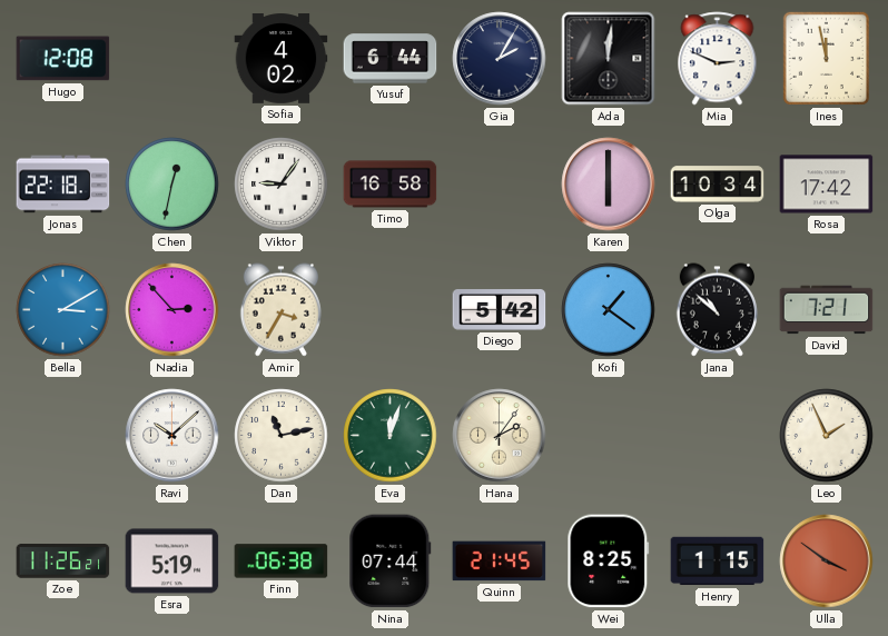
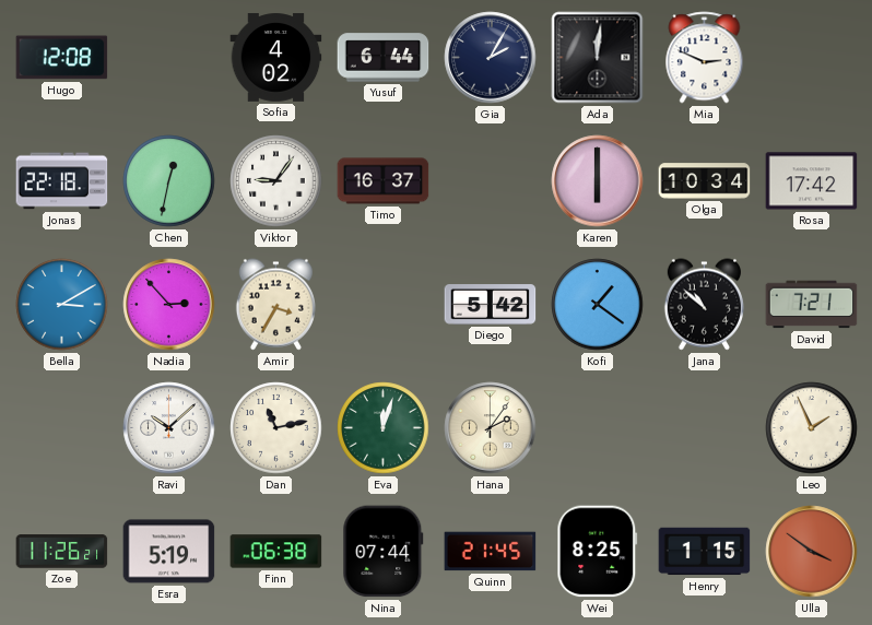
Ines: 11:58 -> none (826, 58)
Timo: 16:58 -> 16:37 (384, 181)
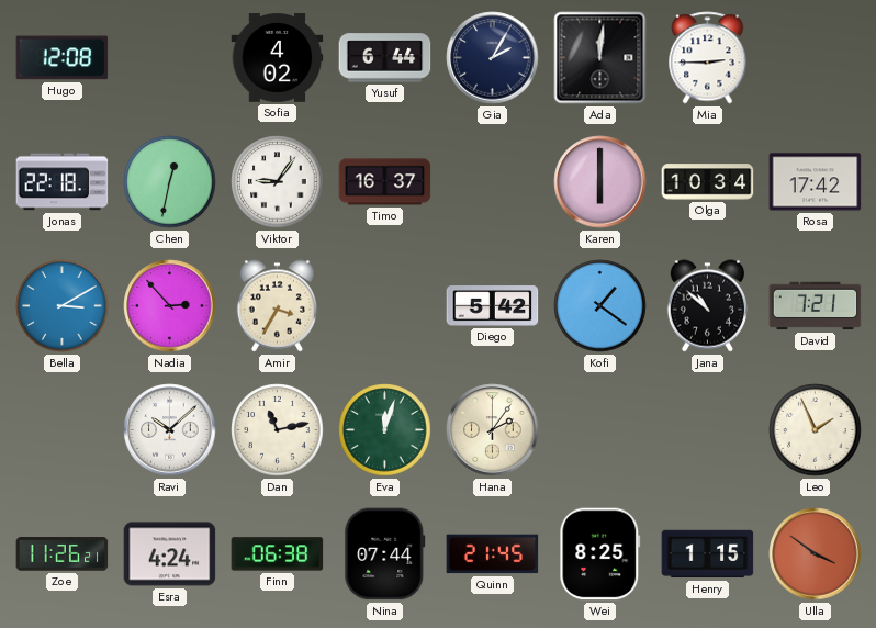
Mia: 2:49 -> 2:45 (708, 58)
Esra: 5:19 -> 4:24 (170, 554)
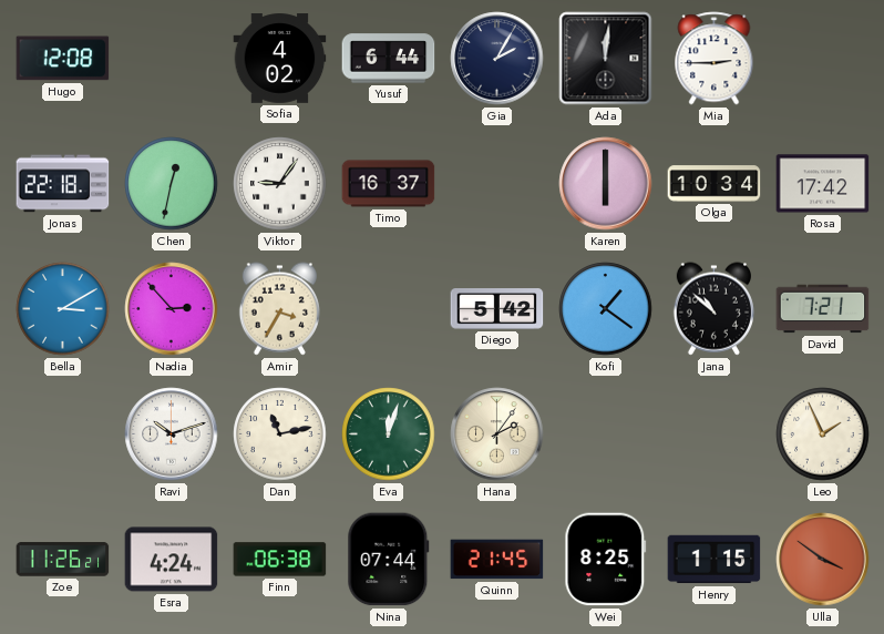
Ravi: 10:08 -> 10:12 (172, 434)
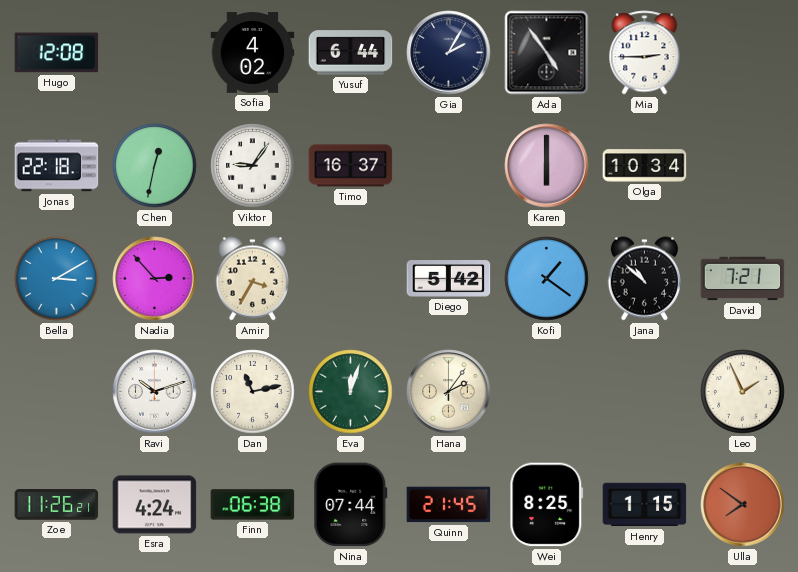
Ada: 12:01 -> 4:54 (547, 53)
Rosa: 17:42 -> none (823, 184)
Ulla: 3:51 -> 7:51 (743, 505)
